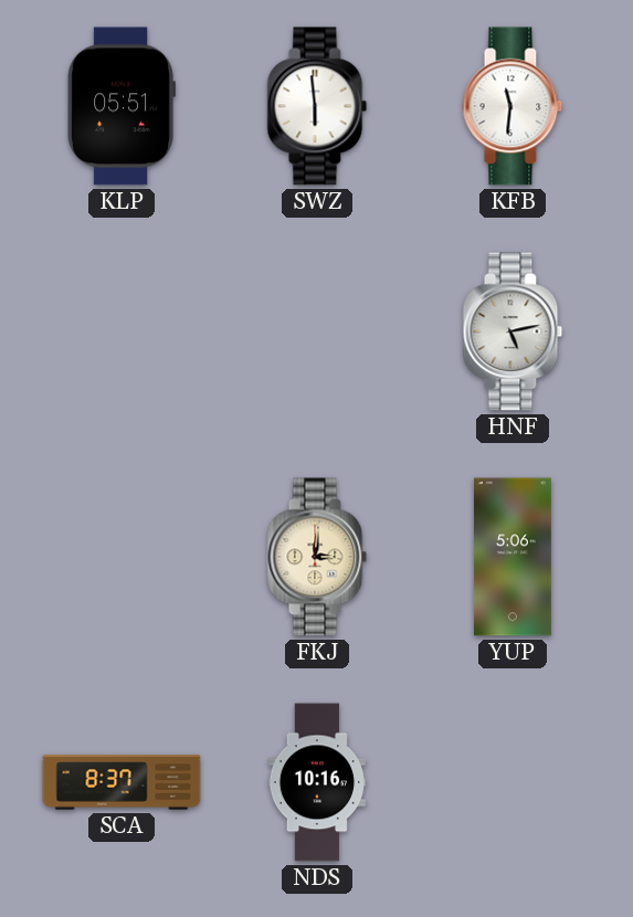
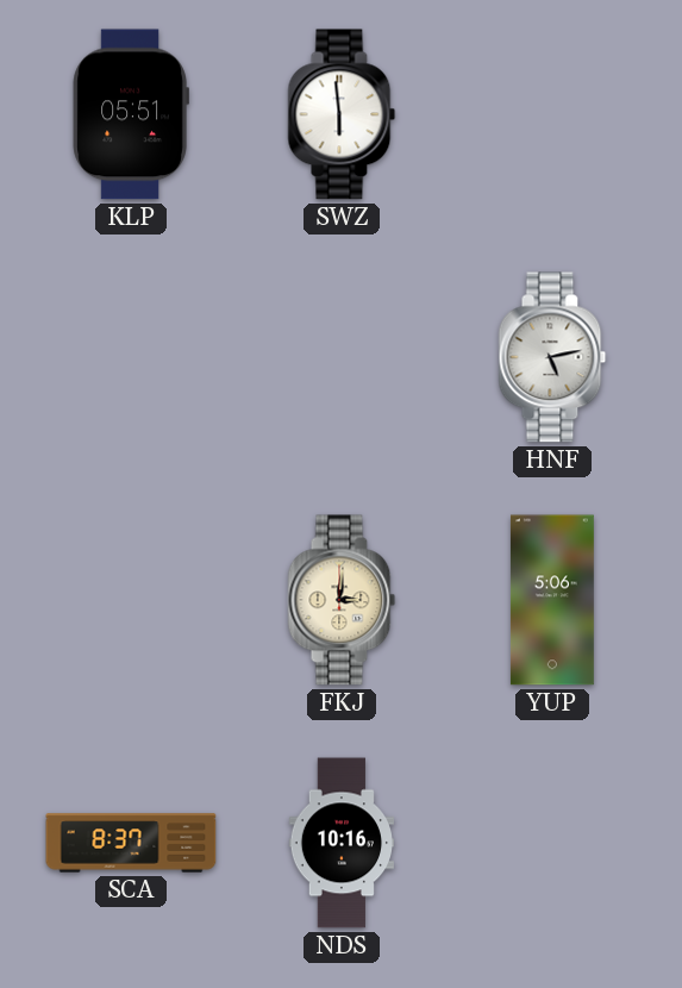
KFB: 11:31 -> none (513, 106)
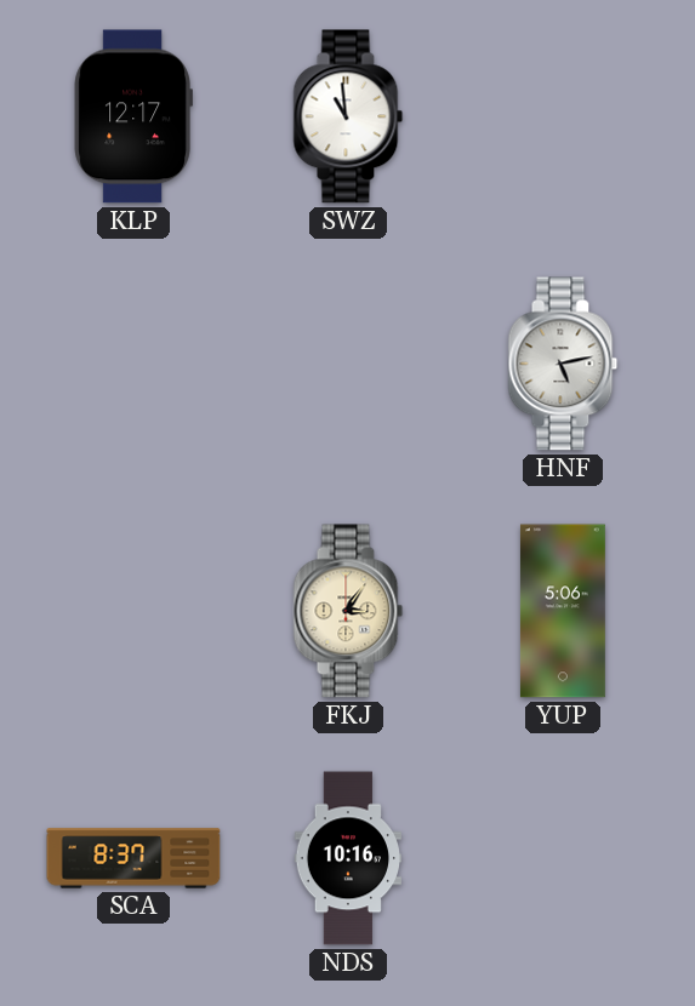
KLP: 05:51 -> 12:17 (133, 116)
SWZ: 5:59 -> 10:59 (348, 116)
FKJ: 3:01 -> 3:06 (348, 611)
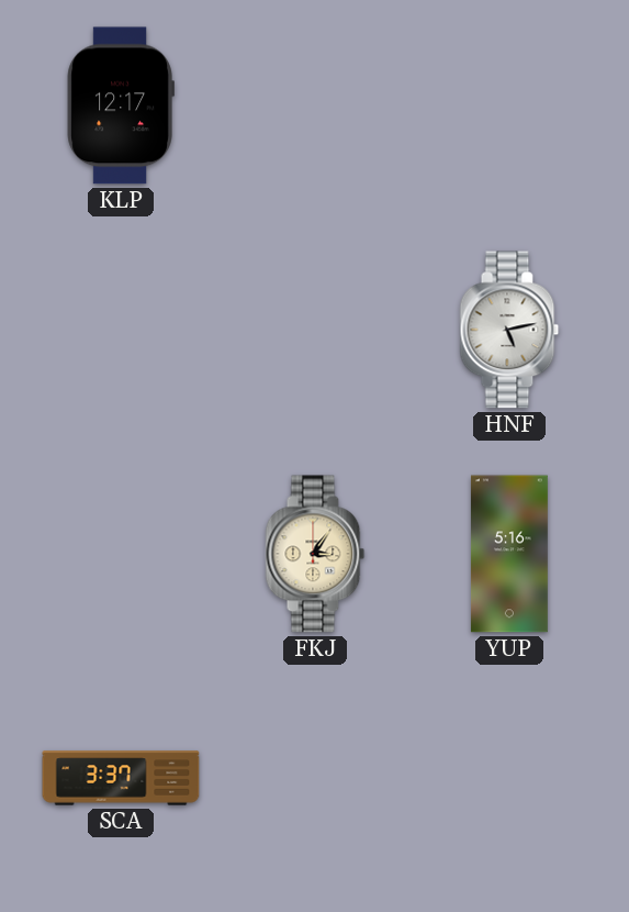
SWZ: 10:59 -> none (348, 116)
YUP: 5:06 -> 5:16 (509, 554)
SCA: 8:37 -> 3:37 (121, 778)
NDS: 10:16 -> none (347, 858)
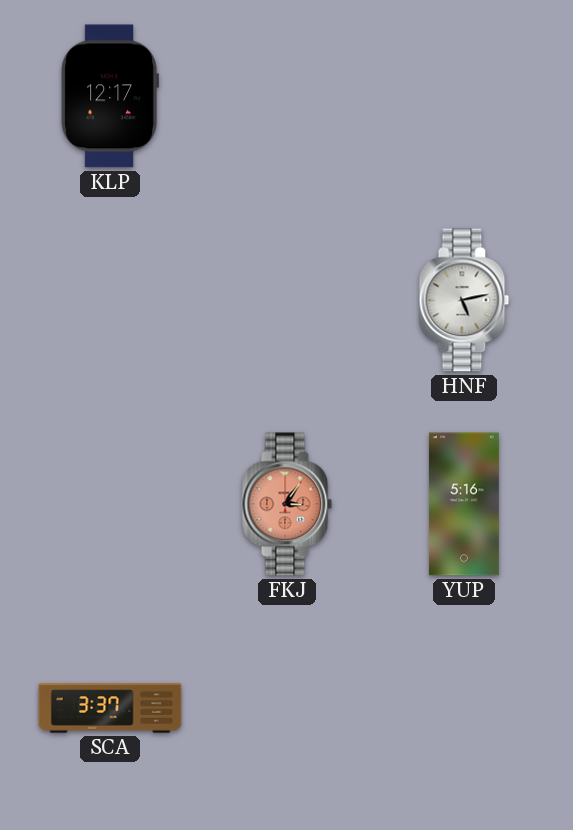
FKJ dial: cream -> salmon (287, 504)
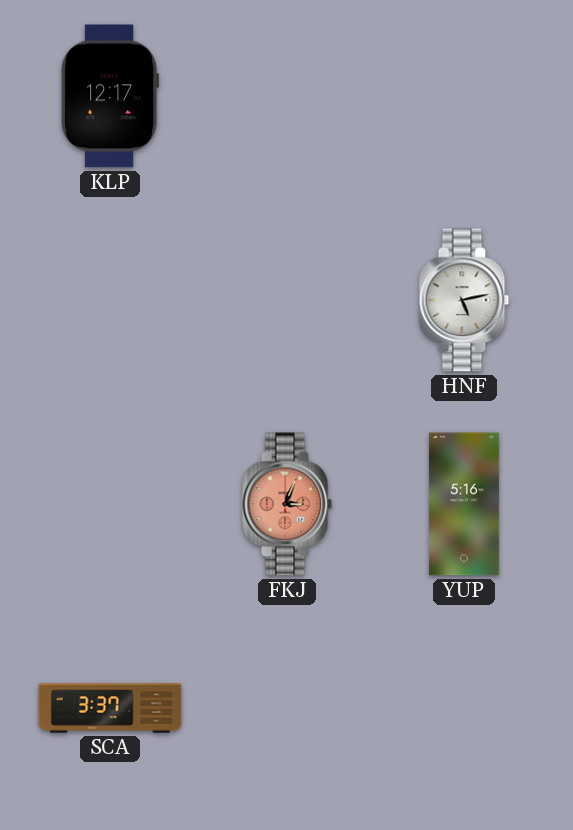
FKJ: 3:06 -> 3:04 (287, 504)
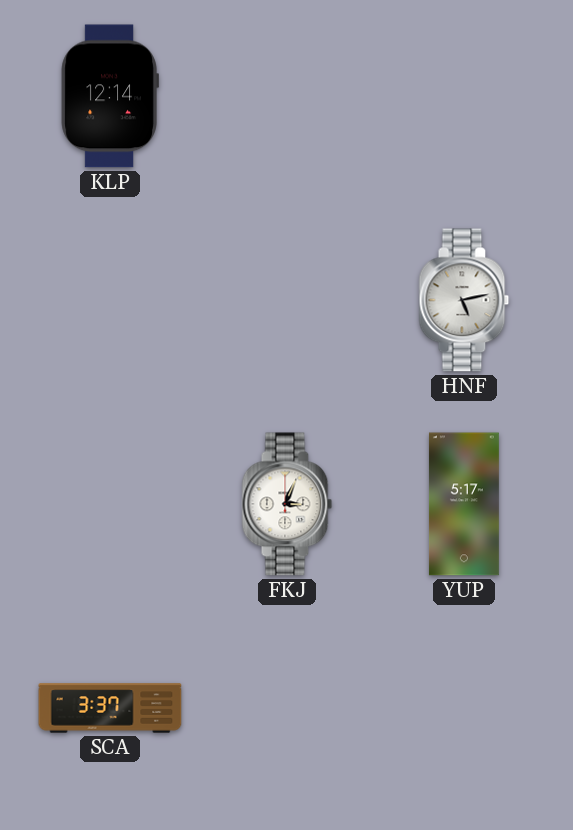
KLP: 12:17 -> 12:14 (110, 96)
FKJ dial: salmon -> white (287, 504)
YUP: 5:16 -> 5:17 (464, 504)
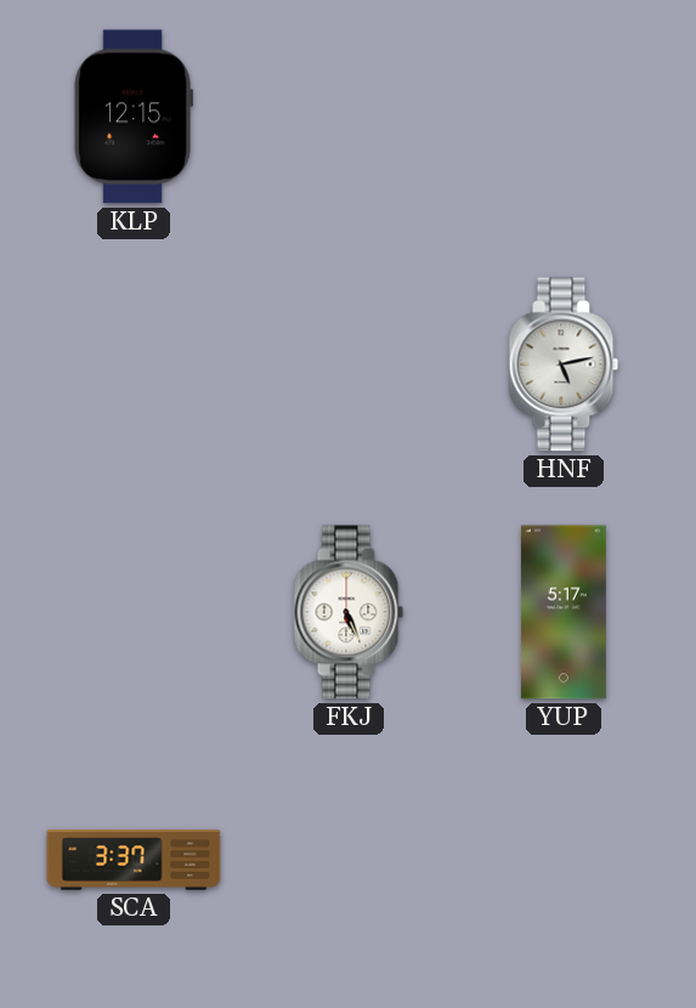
KLP: 12:14 -> 12:15 (134, 117)
FKJ: 3:04 -> 5:26 (349, 612)
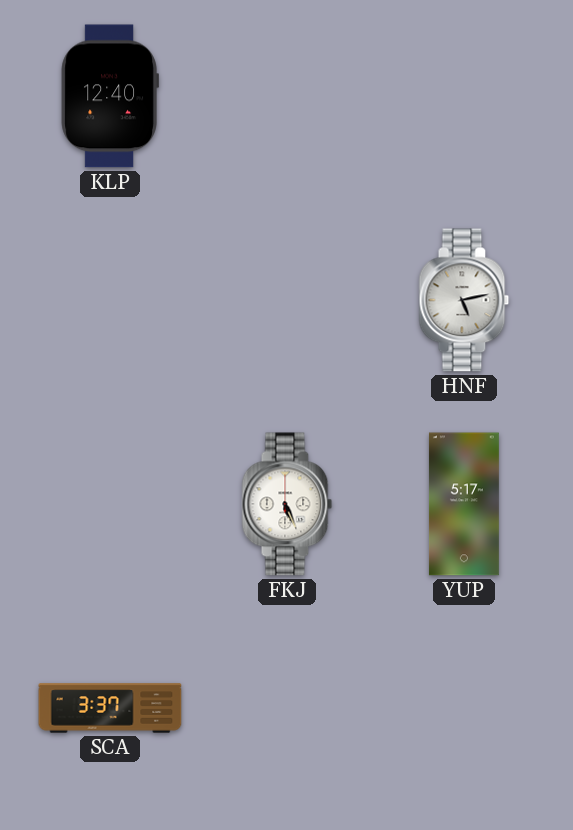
KLP: 12:15 -> 12:40 (110, 96)
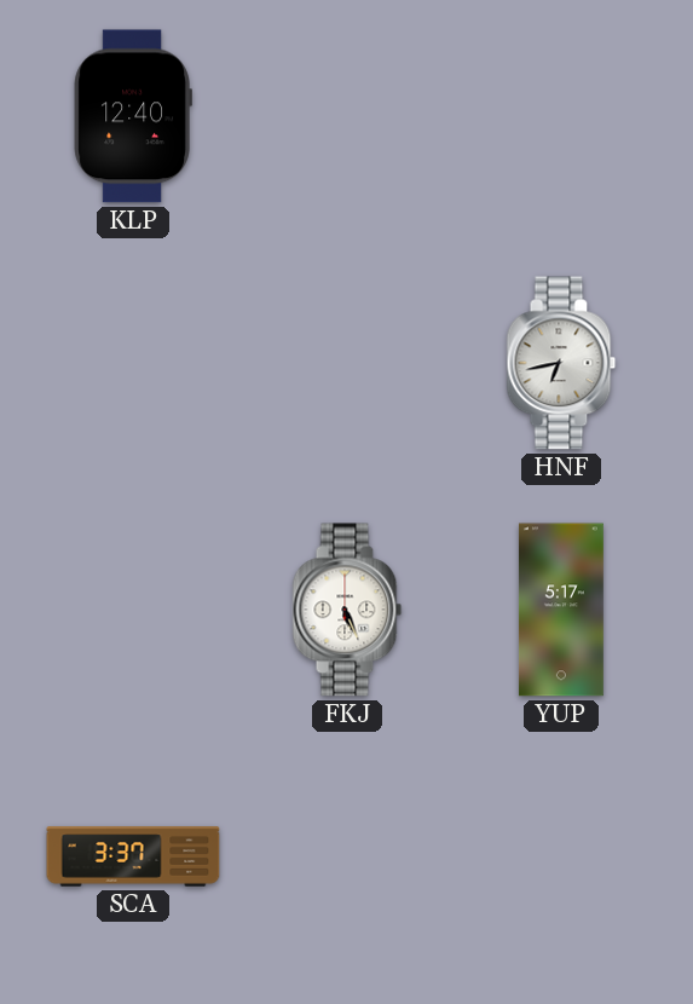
HNF: 5:13 -> 6:43 (561, 363)
